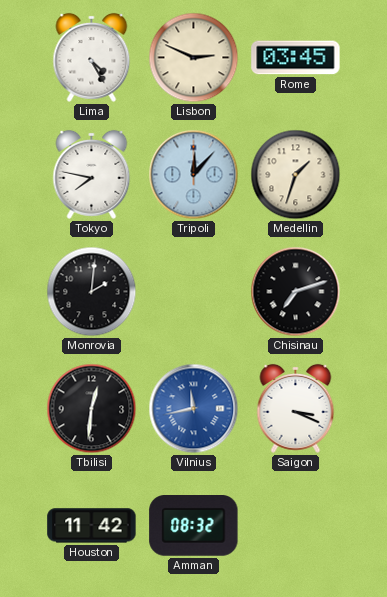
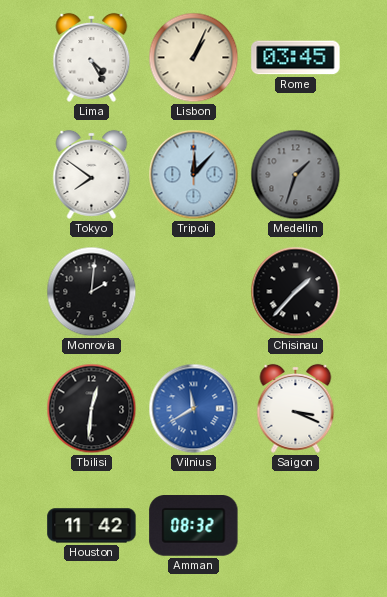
Lisbon: 2:49 -> 1:04 (194, 58)
Tokyo: 7:47 -> 7:51 (92, 174)
Medellin dial: cream -> grey (296, 175)
Chisinau: 7:12 -> 1:37 (296, 292)
Vilnius: 11:43 -> 11:40 (194, 409)
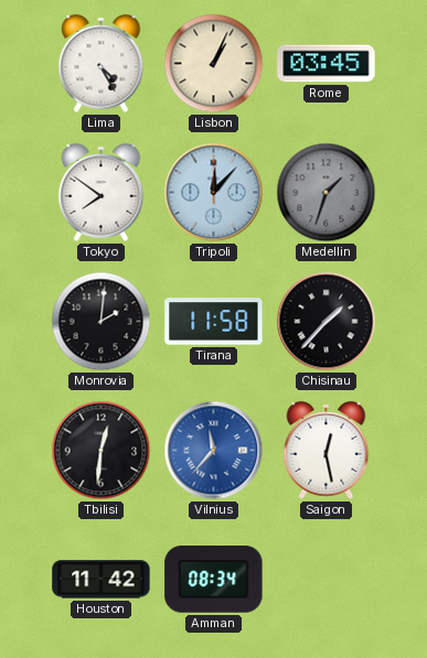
Tirana: none -> 11:58 (214, 322)
Vilnius: 11:40 -> 11:37 (214, 451)
Saigon: 3:19 -> 12:28 (327, 450)
Amman: 08:32 -> 08:34 (214, 580)
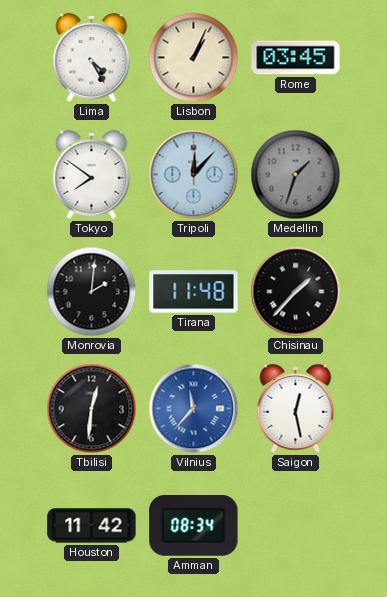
Tirana: 11:58 -> 11:48 (194, 292)
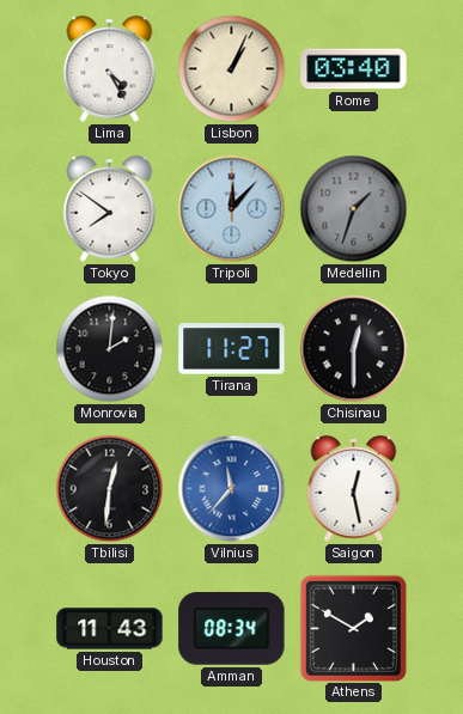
Rome: 03:45 -> 03:40 (354, 69)
Tirana: 11:48 -> 11:27 (232, 349)
Chisinau: 1:37 -> 12:30 (354, 349)
Houston: 11:42 -> 11:43 (110, 629)
Athens: none -> 1:50 (353, 628)
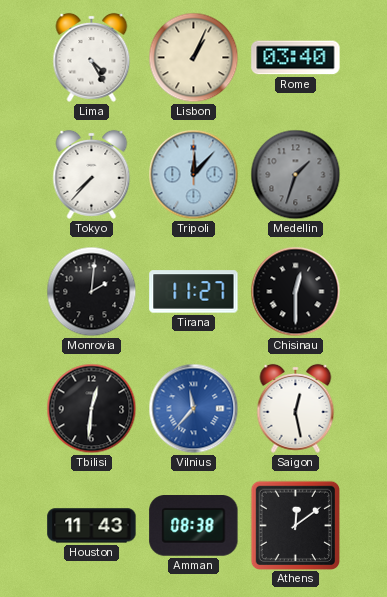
Tokyo: 7:51 -> 7:37 (92, 174)
Amman: 08:34 -> 08:38 (194, 526)
Athens: 1:50 -> 12:09 (295, 525)
